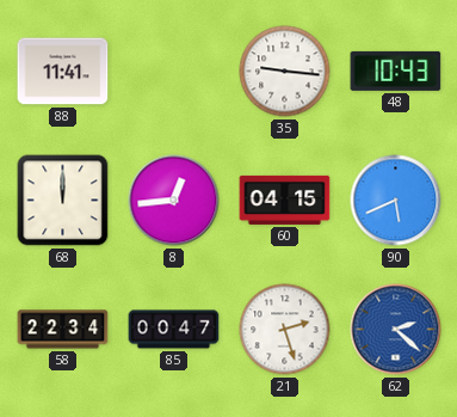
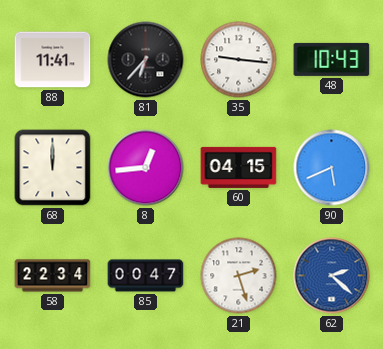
81: none -> 6:37 (146, 60)
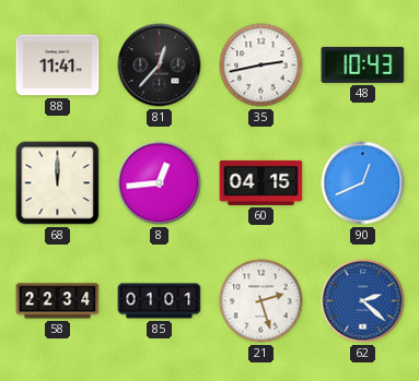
81: 6:37 -> 12:37 (160, 66)
35: 9:16 -> 2:43 (261, 66)
90: 5:41 -> 12:41 (363, 183)
85: 00:47 -> 01:01 (160, 301)
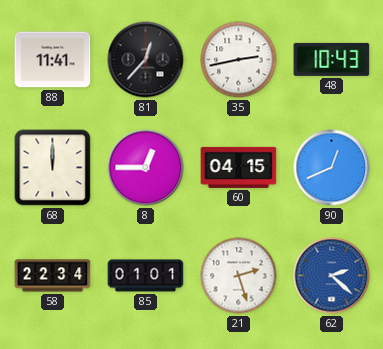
8: 12:44 -> 12:45 (146, 168)
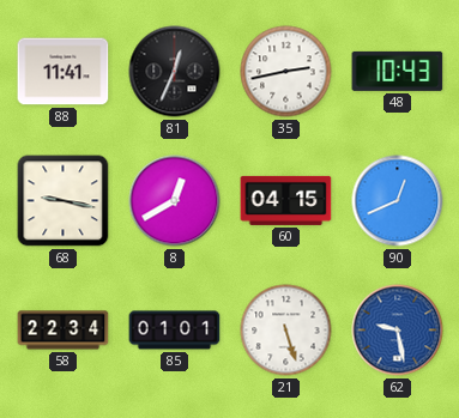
81: 12:37 -> 12:34 (175, 72)
68: 12:00 -> 9:17 (64, 201)
8: 12:45 -> 12:40 (175, 201)
21: 2:27 -> 5:27 (286, 331)
62: 2:22 -> 9:28 (398, 331)
